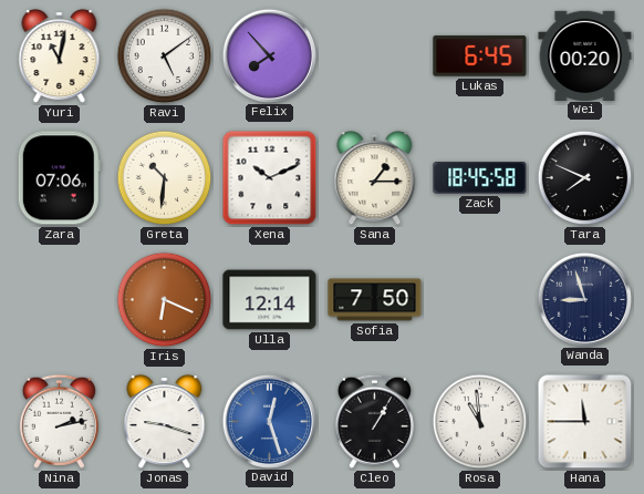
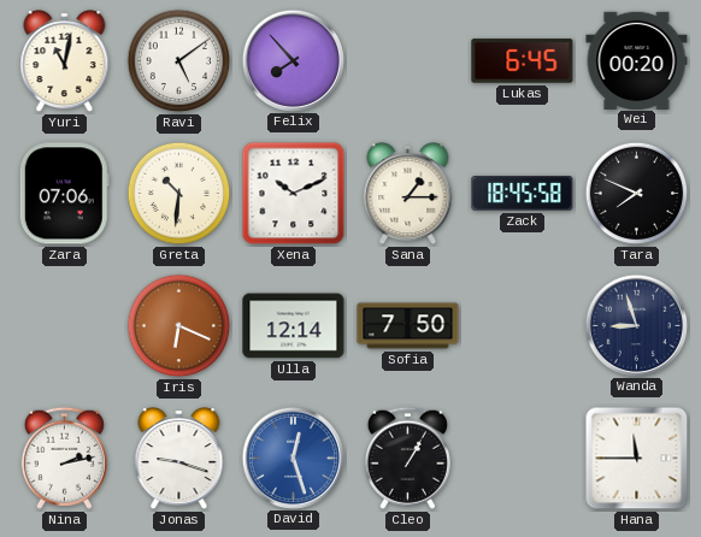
Rosa: 10:59 -> none (480, 422)
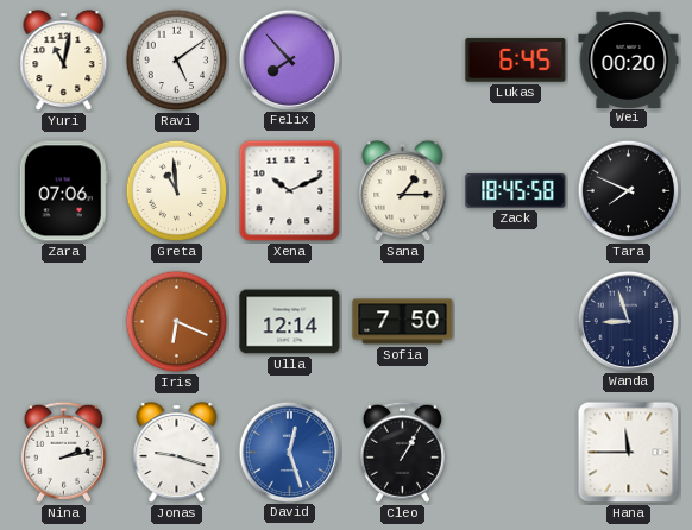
Greta: 10:31 -> 10:59 (177, 191)
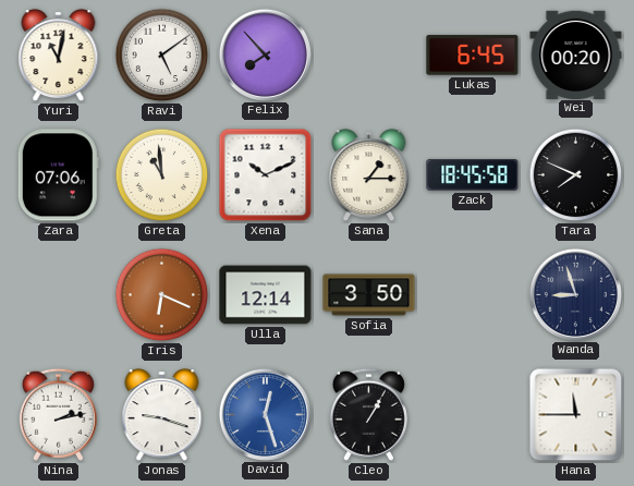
Sofia: 7:50 -> 3:50 (369, 295)
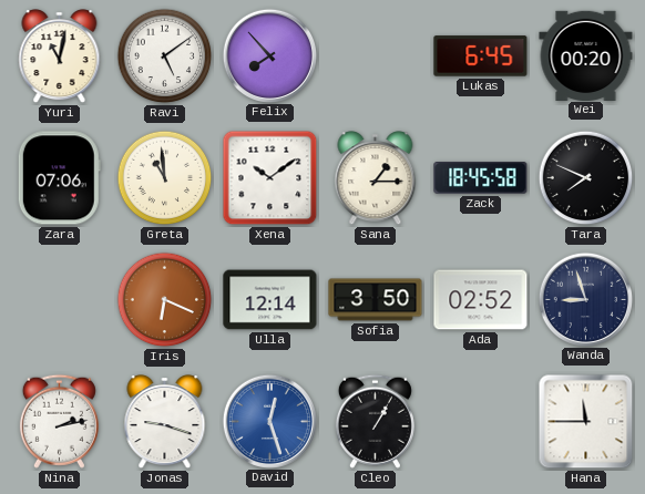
Xena: 10:11 -> 10:09 (270, 178)
Ada: none -> 02:52 (481, 300)
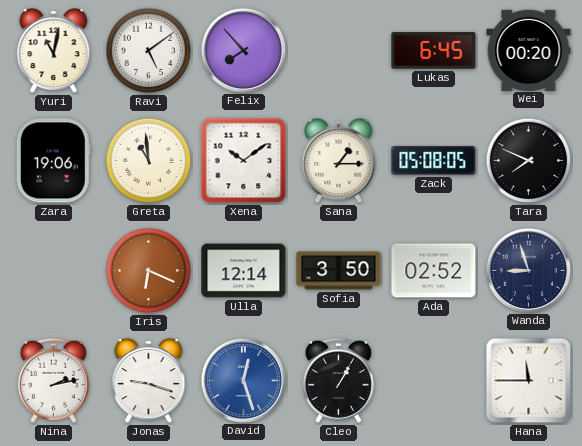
Zara: 07:06 -> 19:06 (53, 161)
Zack: 18:45 -> 05:08 (434, 161)
